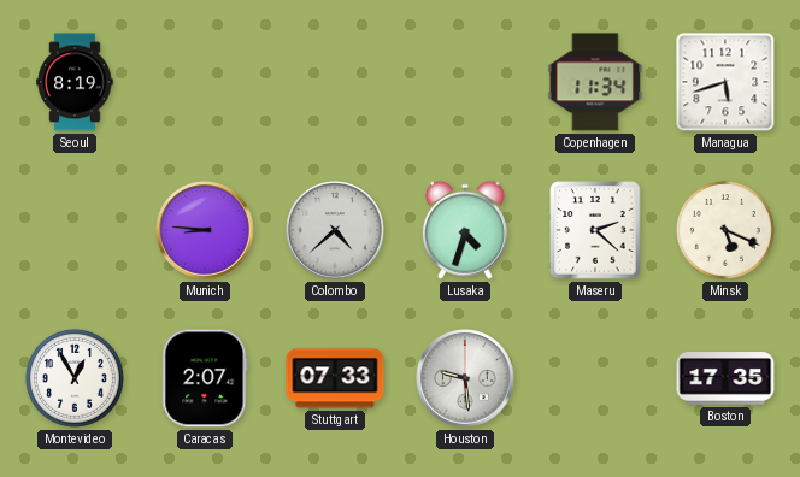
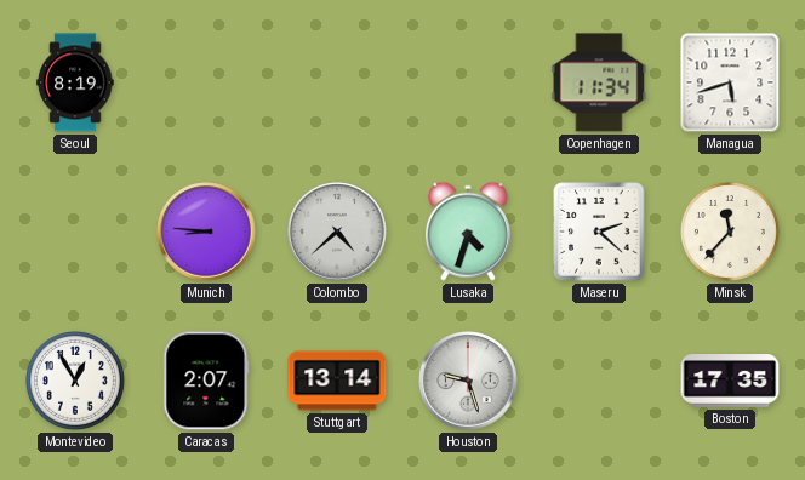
Minsk: 5:19 -> 11:37 (730, 232)
Stuttgart: 07:33 -> 13:14 (337, 381)
Houston: 9:29 -> 9:27 (468, 381)
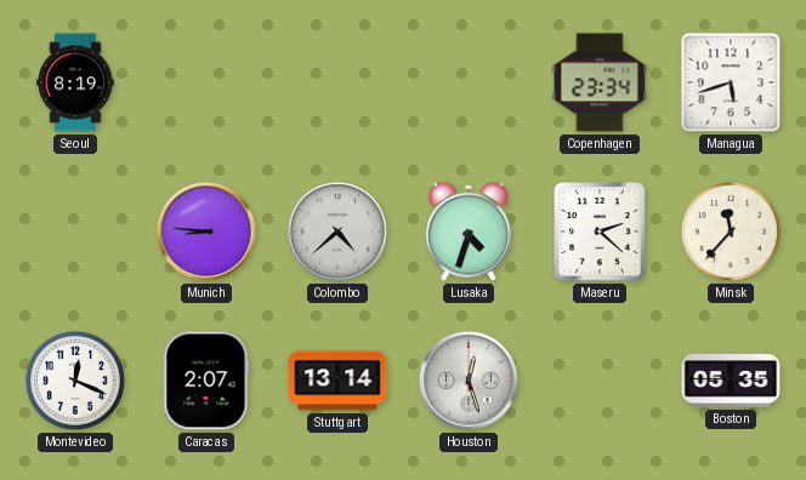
Copenhagen: 11:34 -> 23:34 (600, 82)
Montevideo: 12:55 -> 12:19 (75, 381)
Houston: 9:27 -> 12:27 (469, 381)
Boston: 17:35 -> 05:35 (731, 382)
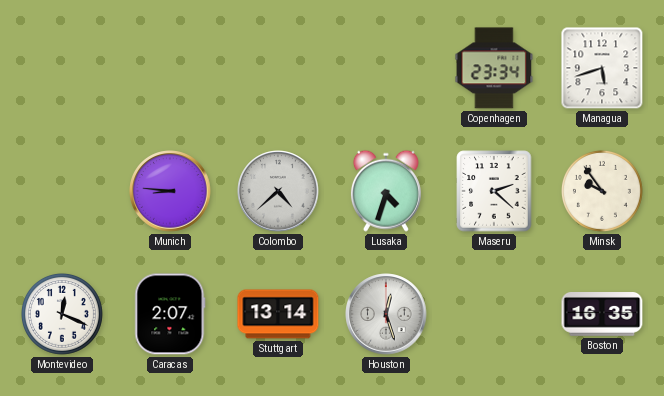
Seoul: 8:19 -> none (75, 82)
Minsk: 11:37 -> 9:54 (602, 191)
Boston: 05:35 -> 16:35 (602, 315)
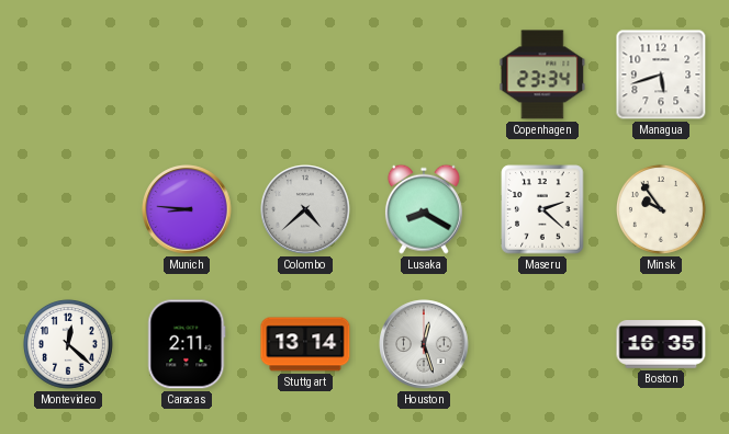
Lusaka: 4:33 -> 8:20 (424, 209)
Montevideo: 12:19 -> 12:22 (68, 344)
Caracas: 2:07 -> 2:11 (187, 344)
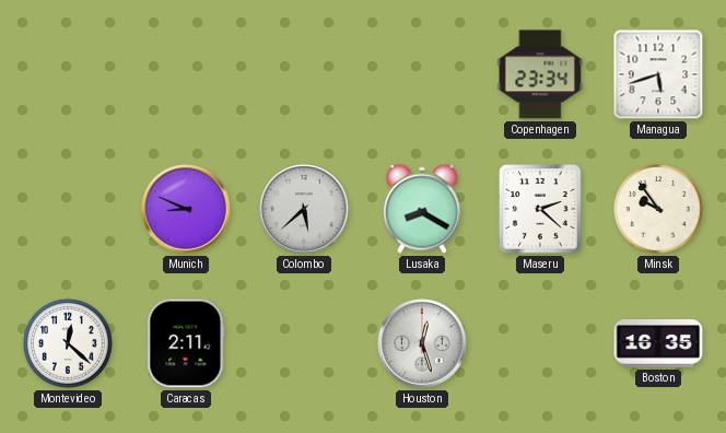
Munich: 8:46 -> 8:49 (186, 209)
Colombo: 4:38 -> 5:38 (304, 209)
Stuttgart: 13:14 -> none (305, 344)
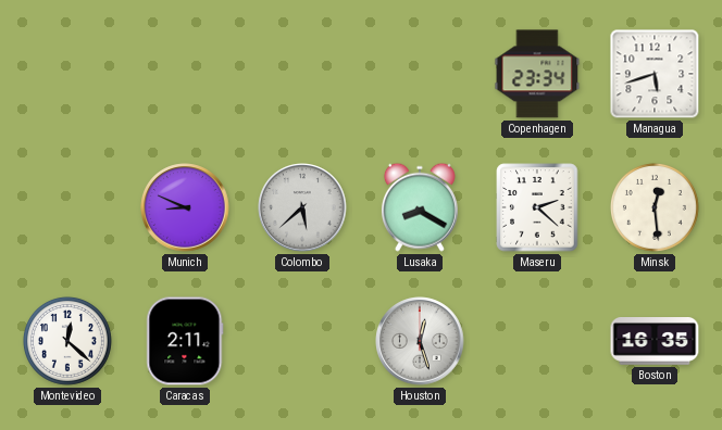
Minsk: 9:54 -> 12:29 (655, 207)
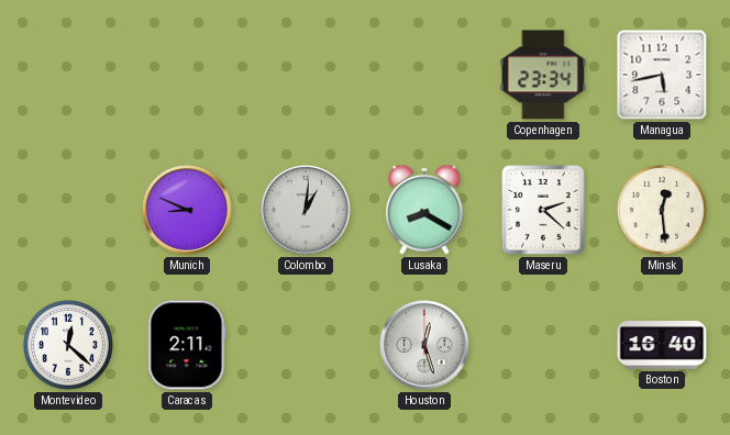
Managua: 5:42 -> 5:43 (662, 75)
Colombo: 5:38 -> 1:01 (306, 210)
Boston: 16:35 -> 16:40 (662, 346)
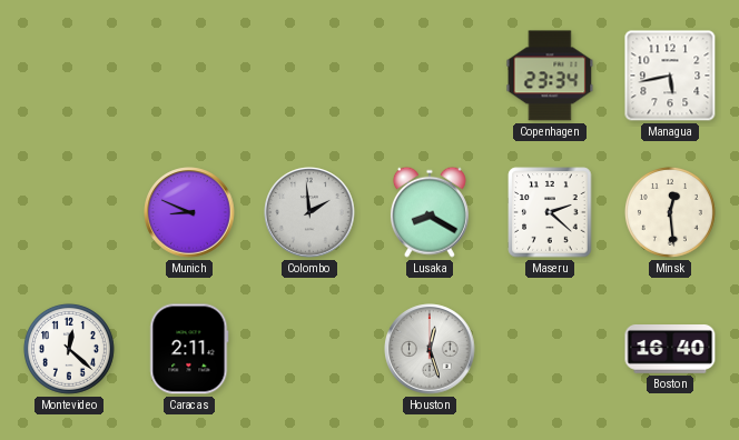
Colombo: 1:01 -> 1:59 (309, 212)
